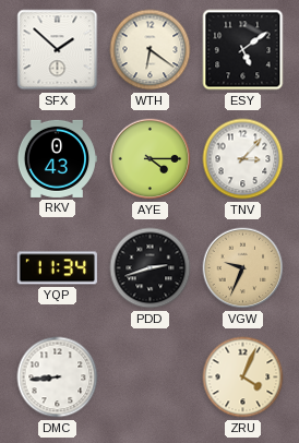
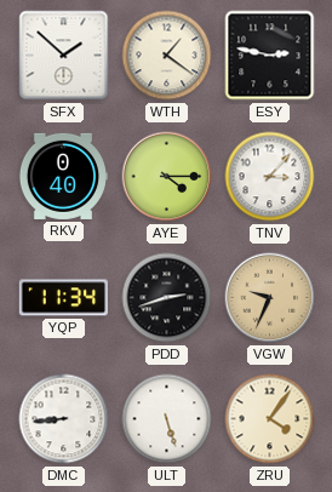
WTH: 6:21 -> 1:21 (167, 56)
ESY: 5:09 -> 2:47 (270, 56)
RKV: 0:43 -> 0:40 (63, 176)
ULT: none -> 5:27 (167, 419)
ZRU: 4:04 -> 4:06 (270, 419)
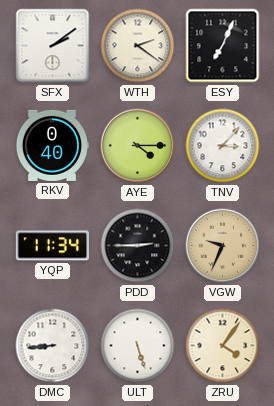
SFX: 1:52 -> 2:09 (53, 46)
WTH: 1:21 -> 2:21 (138, 46)
ESY: 2:47 -> 7:04 (223, 46)
PDD: 2:42 -> 2:45 (138, 246)
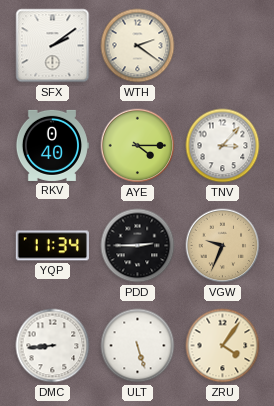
ESY: 7:04 -> none (223, 46)
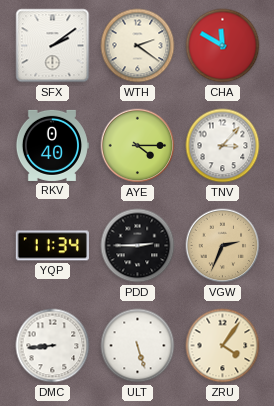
CHA: none -> 11:50 (223, 46)
VGW: 9:34 -> 2:34 (223, 246)
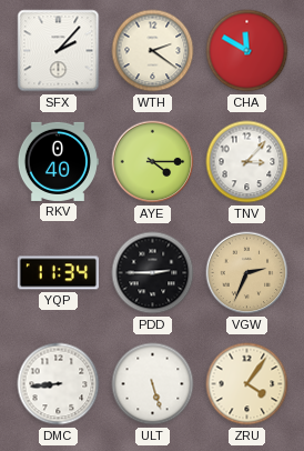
SFX: 2:09 -> 2:07 (59, 51)
